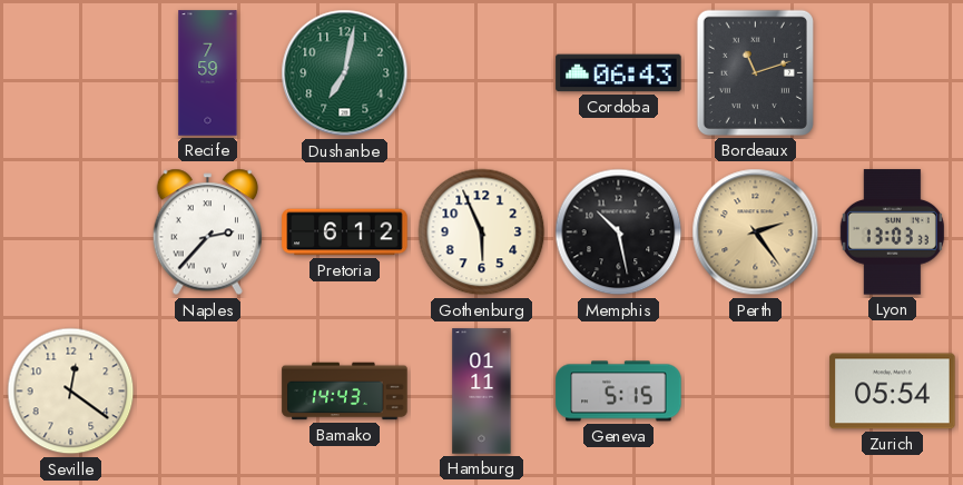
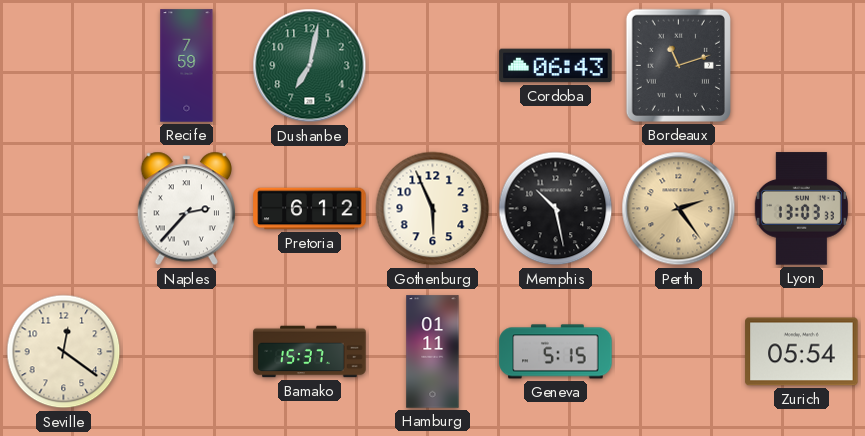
Bamako: 14:43 -> 15:37 (310, 352)
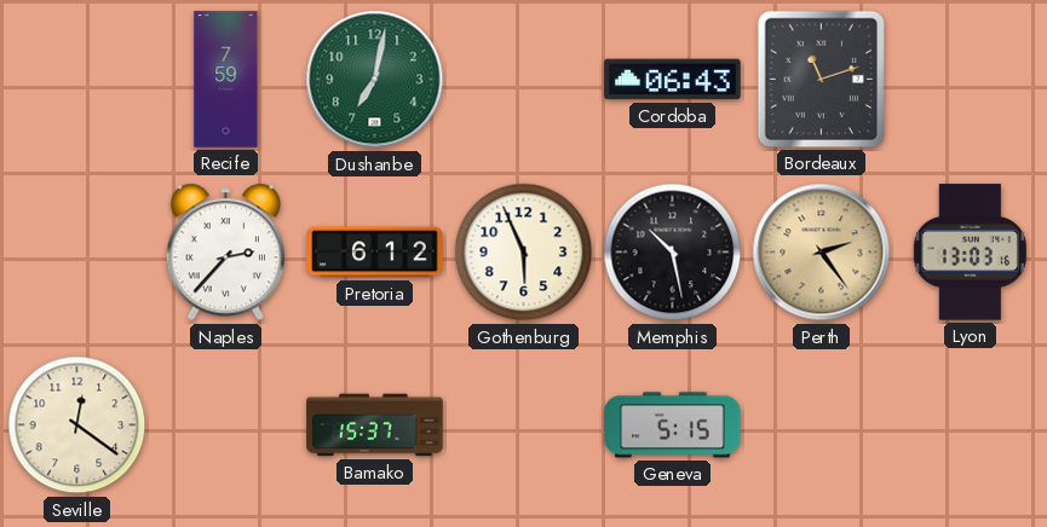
Lyon: 13:03:33 -> 13:03:16 (970, 253)
Hamburg: 01:11 -> none (433, 352)
Zurich: 05:54 -> none (802, 352)
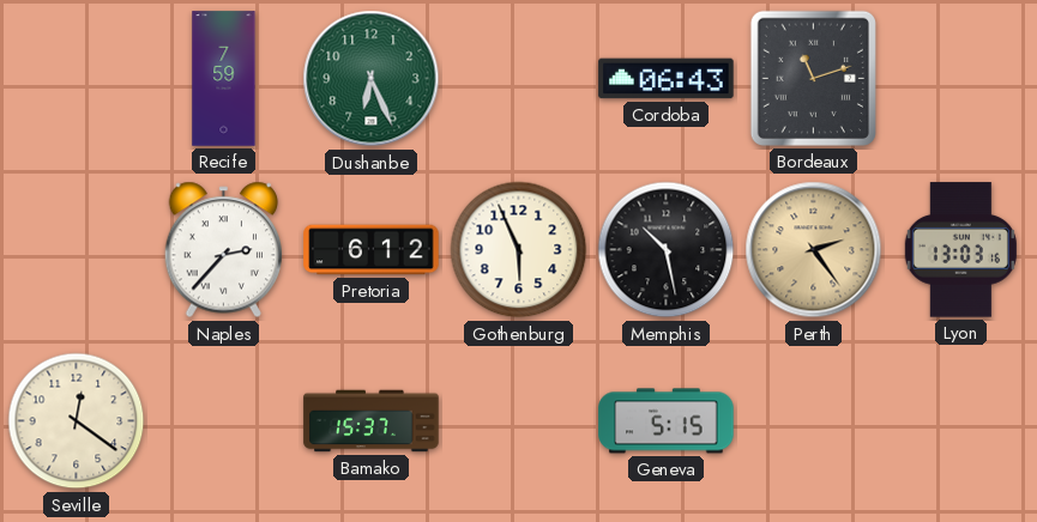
Dushanbe: 7:02 -> 6:26 (372, 79)
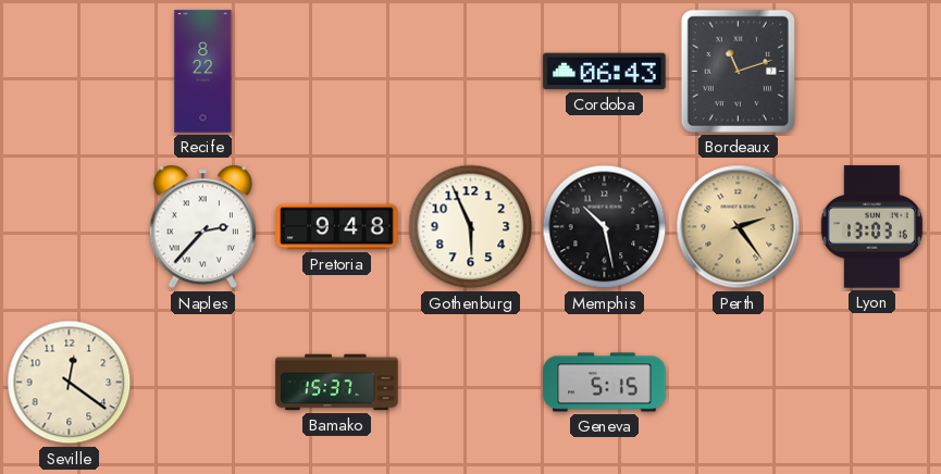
Recife: 7:59 -> 8:22 (203, 72)
Dushanbe: 6:26 -> none (372, 79)
Pretoria: 6:12 -> 9:48 (337, 227)
